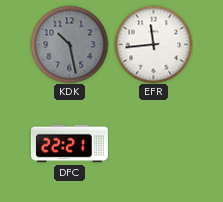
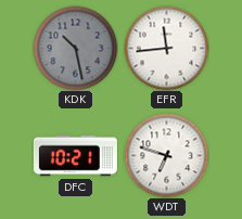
DFC: 22:21 -> 10:21 (75, 156)
WDT: none -> 6:48 (166, 155)
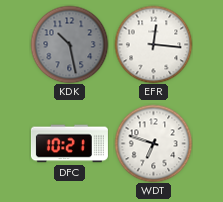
EFR: 11:44 -> 12:16 (153, 44)
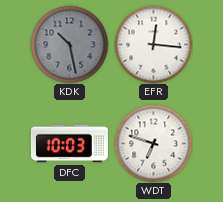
DFC: 10:21 -> 10:03 (69, 144)
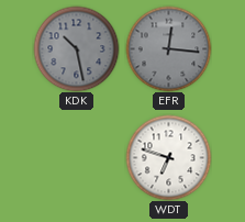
EFR dial: white -> grey (168, 48)
DFC: 10:03 -> none (69, 144)
